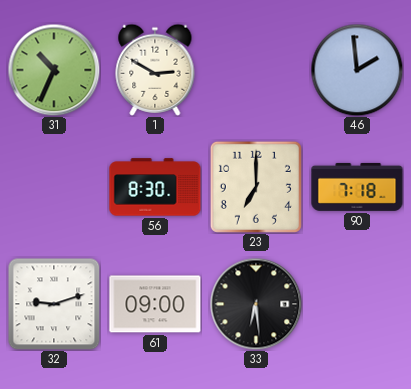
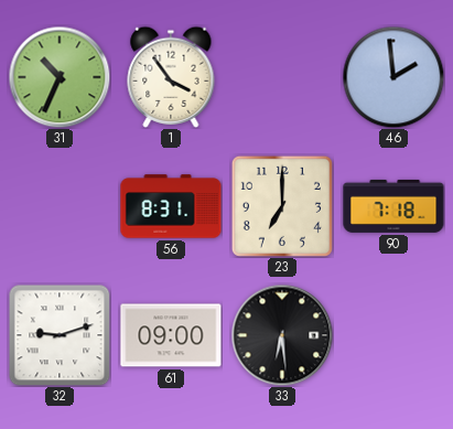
1: 2:50 -> 3:54 (171, 77)
56: 8:30 -> 8:31 (171, 206)
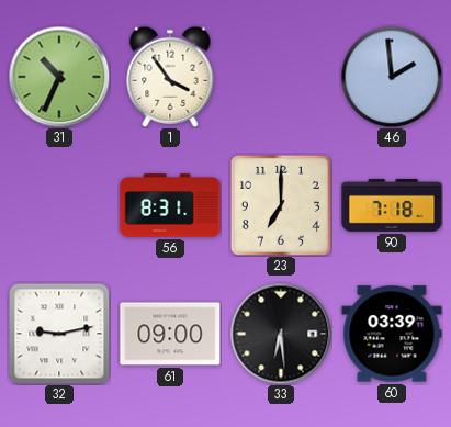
32: 9:12 -> 9:13 (59, 334)
60: none -> 03:39 (392, 334)
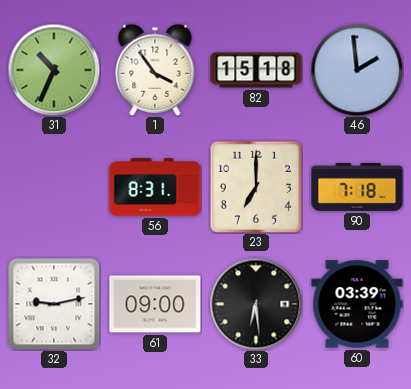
82: none -> 15:18 (256, 70)
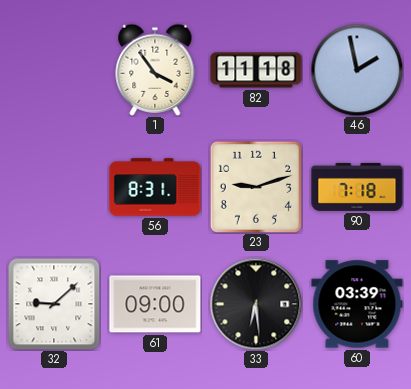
31: 10:34 -> none (54, 70)
82: 15:18 -> 11:18 (256, 70)
46: 1:59 -> 1:58 (357, 70)
23: 7:00 -> 9:12 (256, 187)
32: 9:13 -> 9:08 (54, 304)
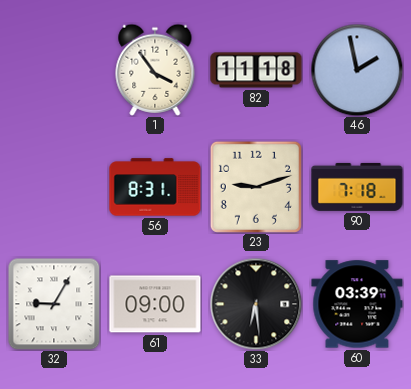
32: 9:08 -> 9:05 (54, 304)
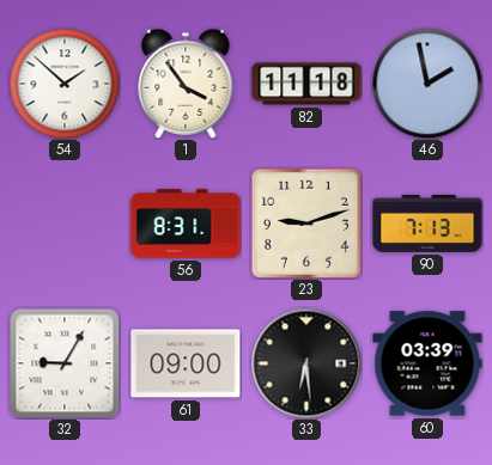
54: none -> 1:52 (65, 84)
90: 7:18 -> 7:13 (427, 224)
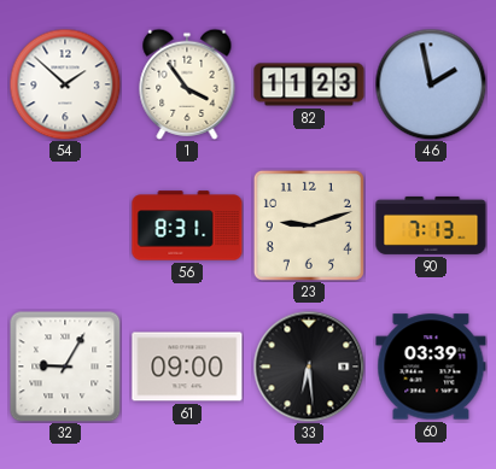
82: 11:18 -> 11:23 (309, 84)
